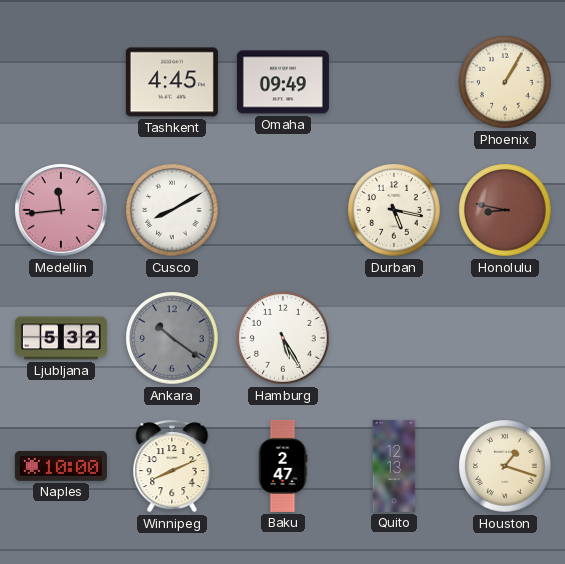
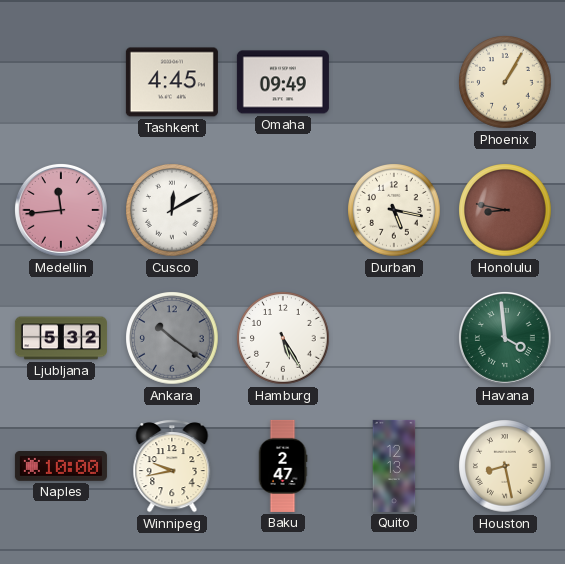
Cusco: 8:10 -> 12:10 (172, 210)
Havana: none -> 3:59 (505, 338)
Winnipeg: 8:11 -> 9:43 (172, 467)
Houston: 1:18 -> 8:28 (505, 466)
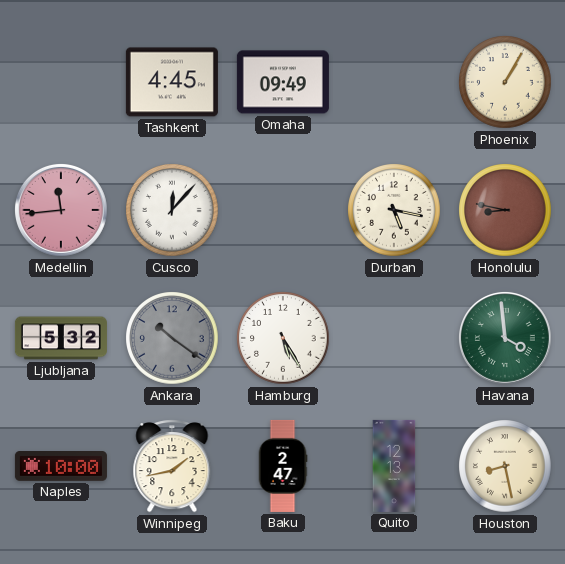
Cusco: 12:10 -> 12:07 (172, 210)
Winnipeg: 9:43 -> 1:43 (172, 467)
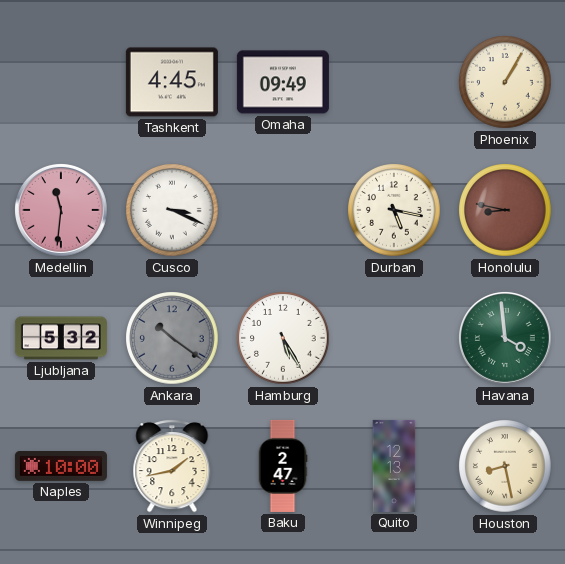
Medellin: 11:44 -> 11:31 (61, 210)
Cusco: 12:07 -> 3:19 (172, 210)
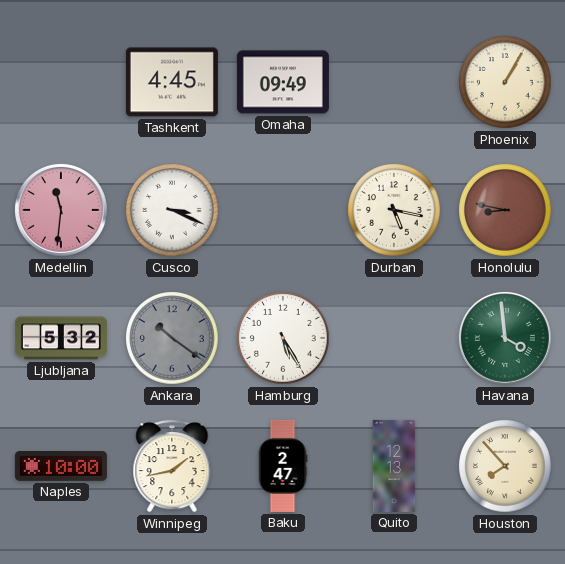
Houston: 8:28 -> 7:53 (505, 466)
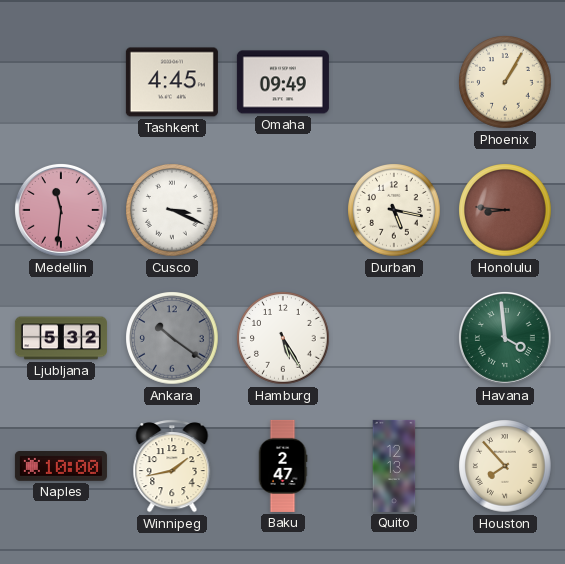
Honolulu: 8:47 -> 8:46 (505, 210)
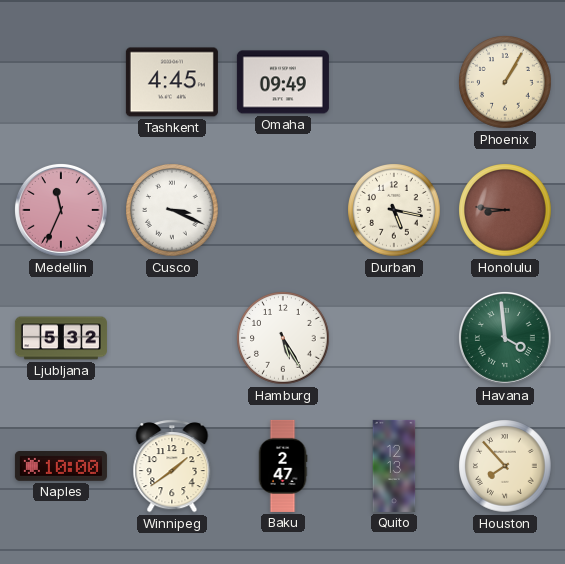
Medellin: 11:31 -> 11:34 (61, 210)
Ankara: 10:21 -> none (172, 338)
Winnipeg: 1:43 -> 1:39 (172, 467)
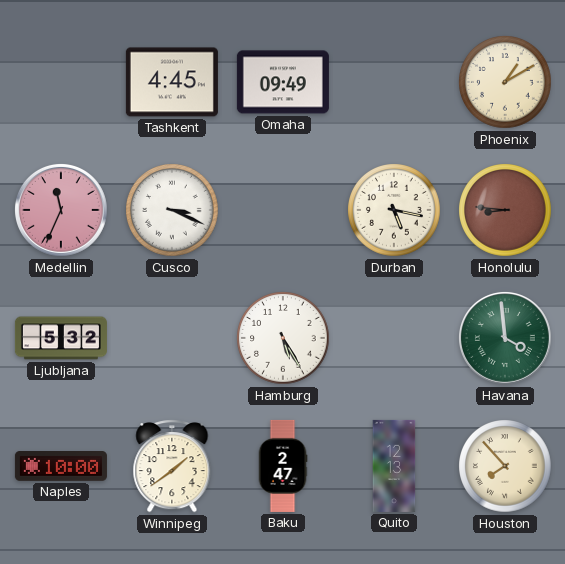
Phoenix: 1:05 -> 1:10 (505, 82)
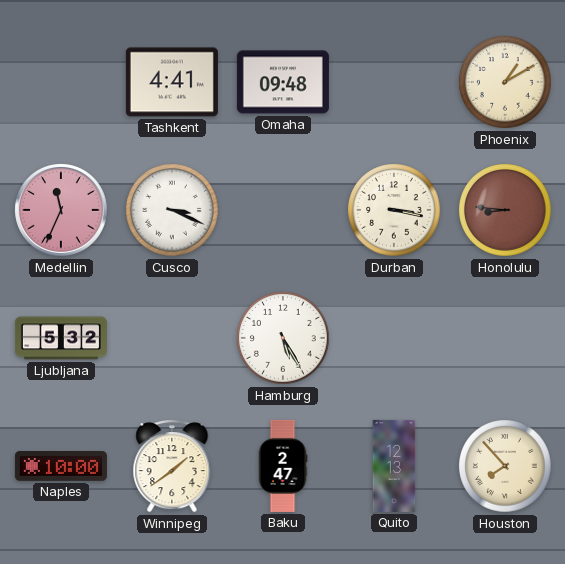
Tashkent: 4:45 -> 4:41 (172, 82)
Omaha: 09:49 -> 09:48 (283, 82)
Durban: 5:17 -> 3:17 (394, 210)
Havana: 3:59 -> none (505, 338)
